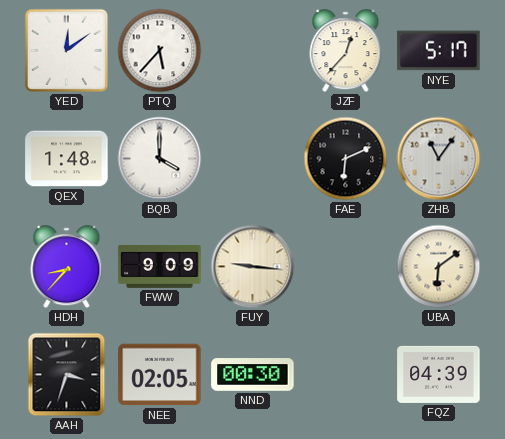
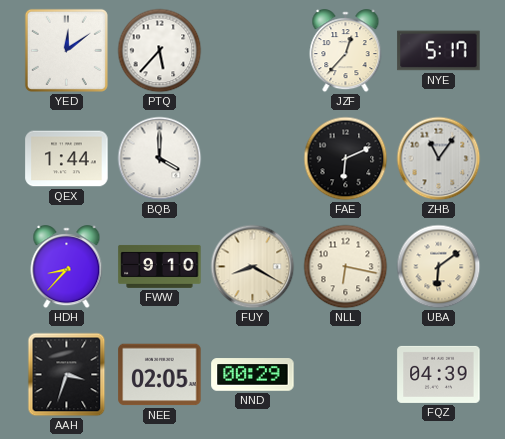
QEX: 1:48 -> 1:44 (67, 159)
FWW: 9:09 -> 9:10 (160, 266)
FUY: 9:16 -> 8:20 (253, 267)
NLL: none -> 6:17 (346, 267)
NND: 00:30 -> 00:29 (253, 375)
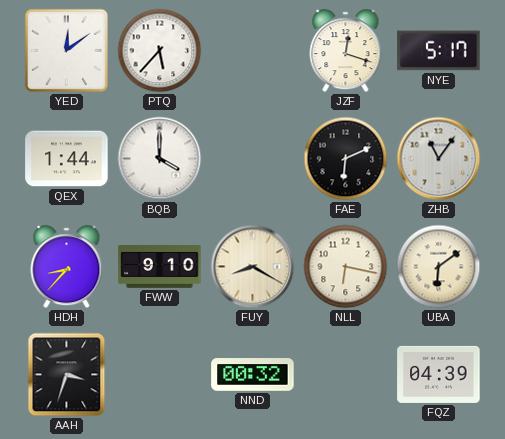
JZF: 12:37 -> 12:18 (346, 51)
NEE: 02:05 -> none (160, 375)
NND: 00:29 -> 00:32 (253, 375)
